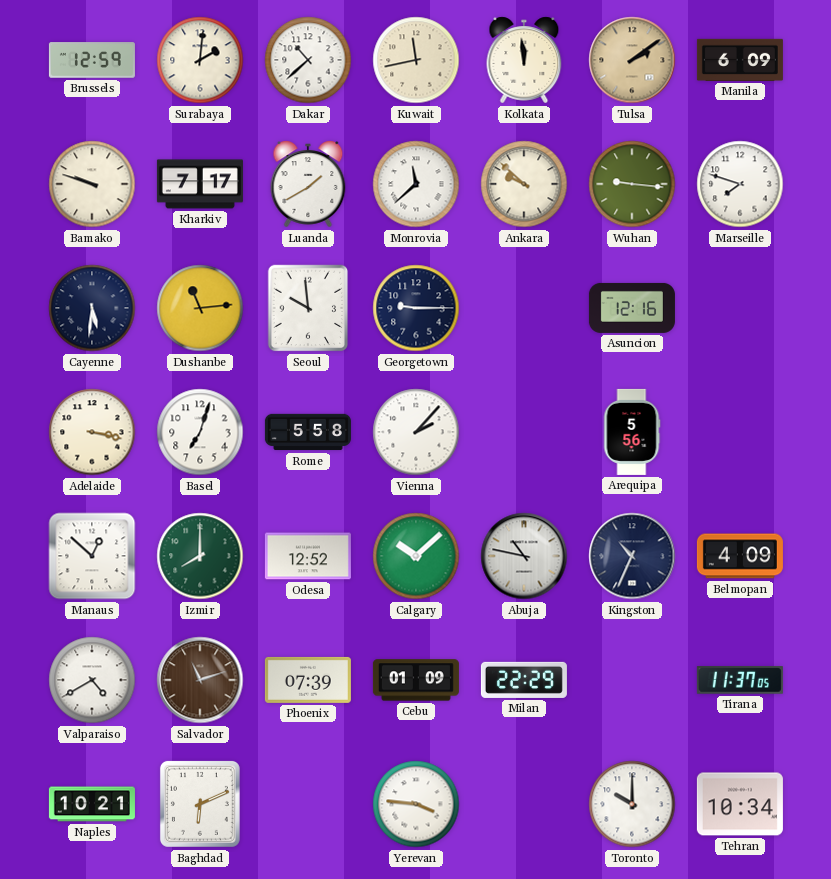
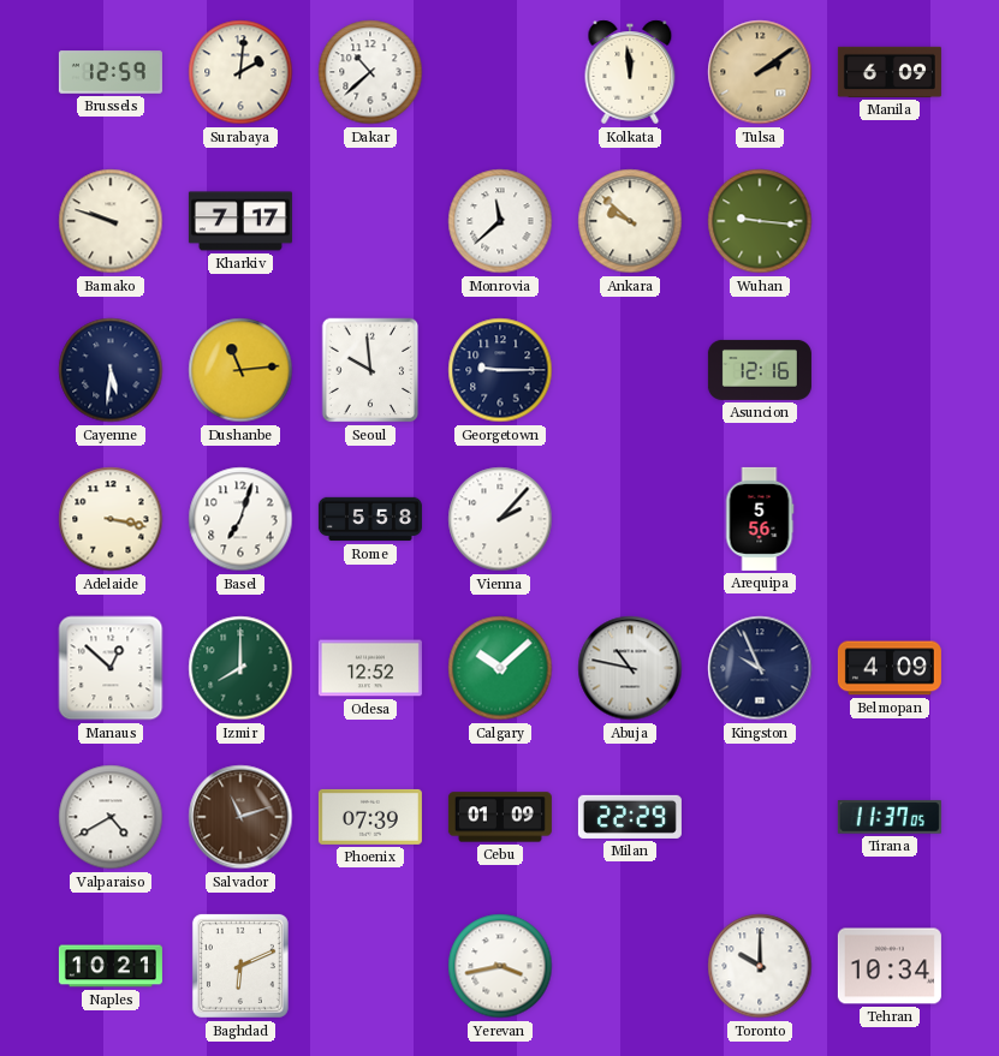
Kuwait: 11:43 -> none (416, 60)
Luanda: 1:40 -> none (308, 184)
Marseille: 7:48 -> none (740, 184)
Kingston: 10:34 -> 9:56 (760, 668)
Yerevan: 3:46 -> 3:43 (500, 966)
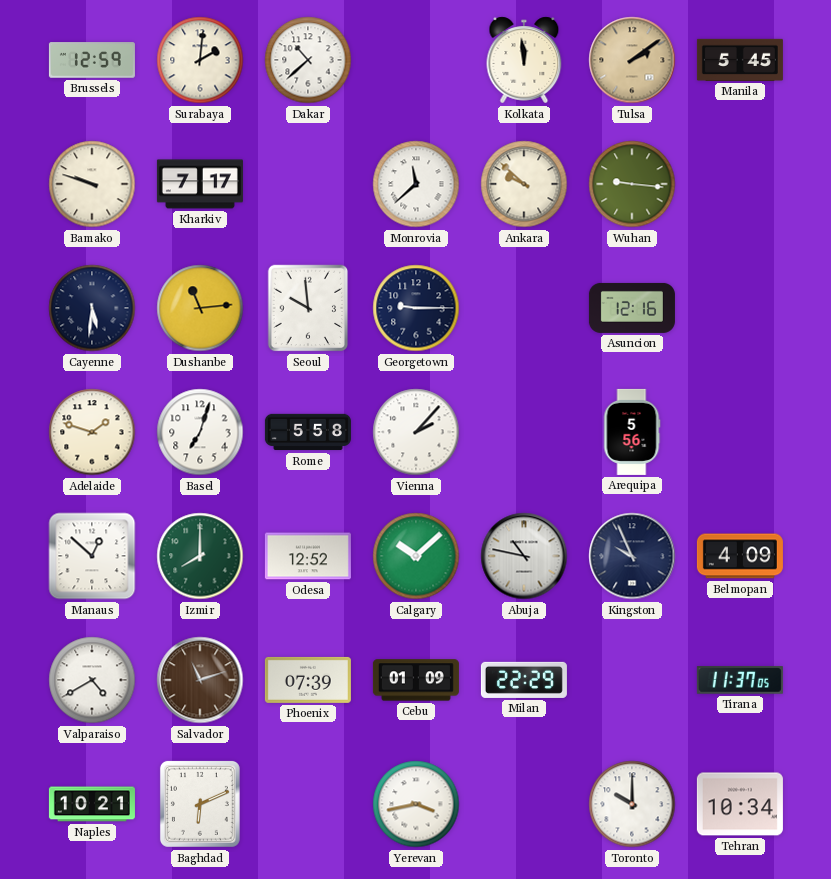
Manila: 6:09 -> 5:45 (740, 60)
Adelaide: 3:17 -> 1:48 (92, 432)
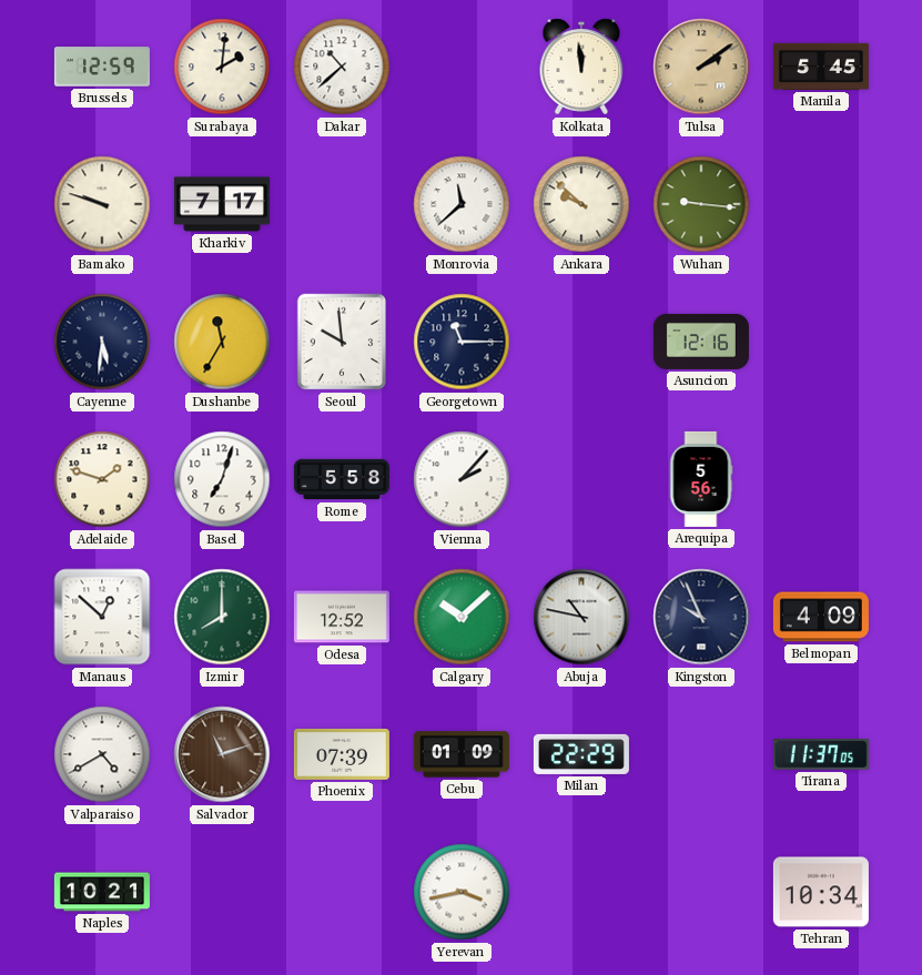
Dushanbe: 11:14 -> 11:35 (222, 342)
Georgetown: 9:15 -> 11:15 (462, 342)
Baghdad: 6:11 -> none (200, 804)
Toronto: 10:00 -> none (632, 804)
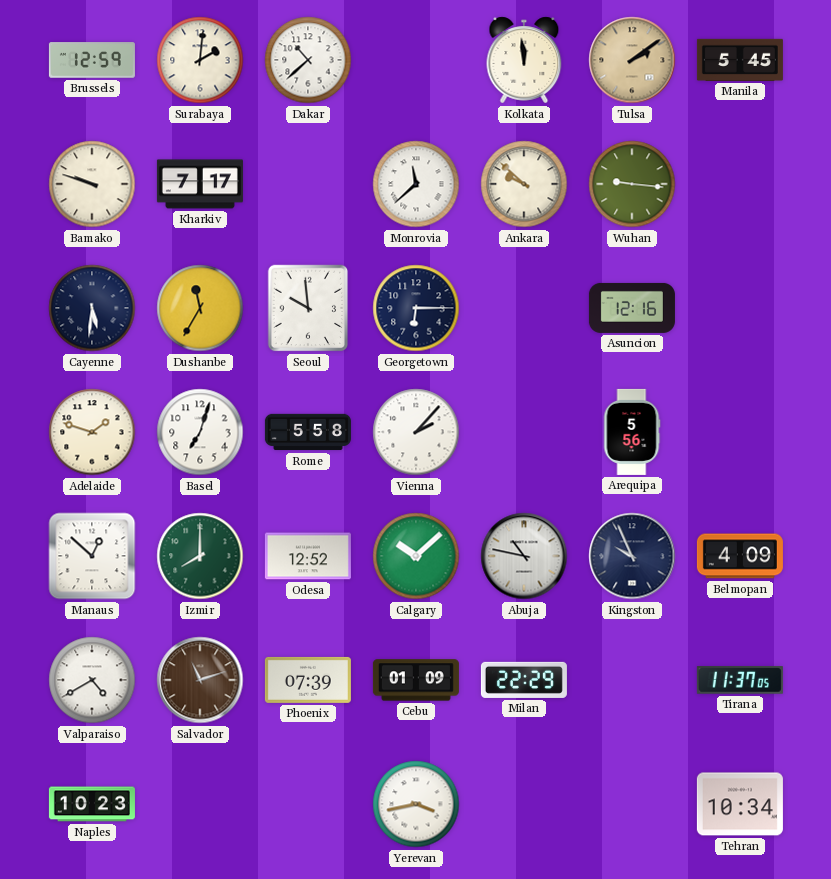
Georgetown: 11:15 -> 6:15 (416, 308)
Naples: 10:21 -> 10:23 (92, 804)
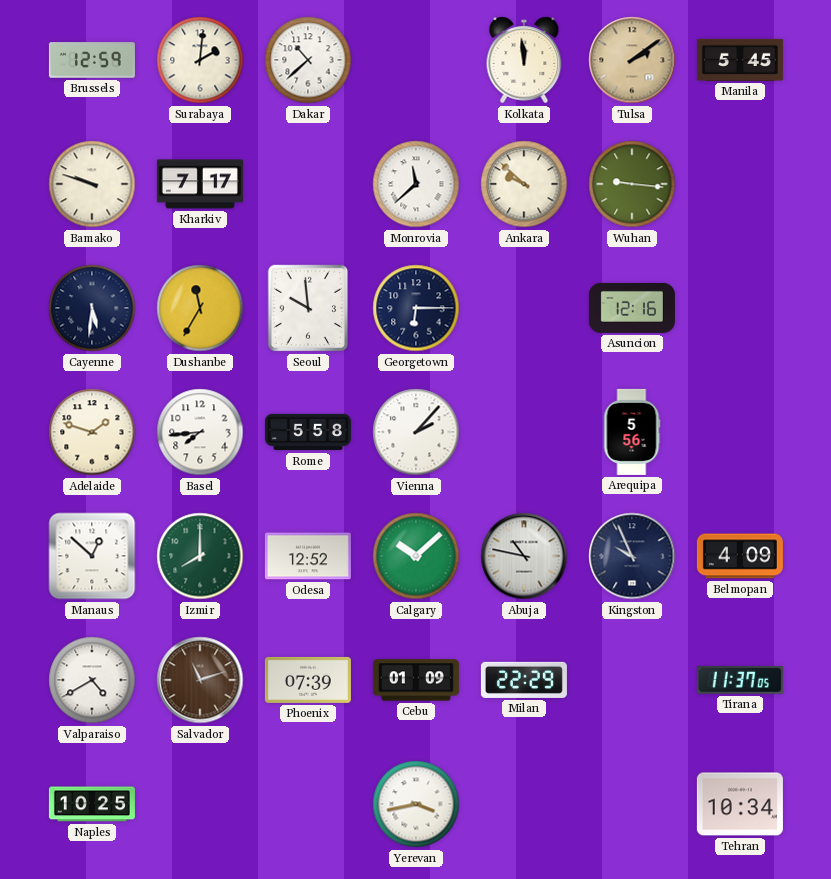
Basel: 7:03 -> 7:44 (200, 432)
Naples: 10:23 -> 10:25 (92, 804)
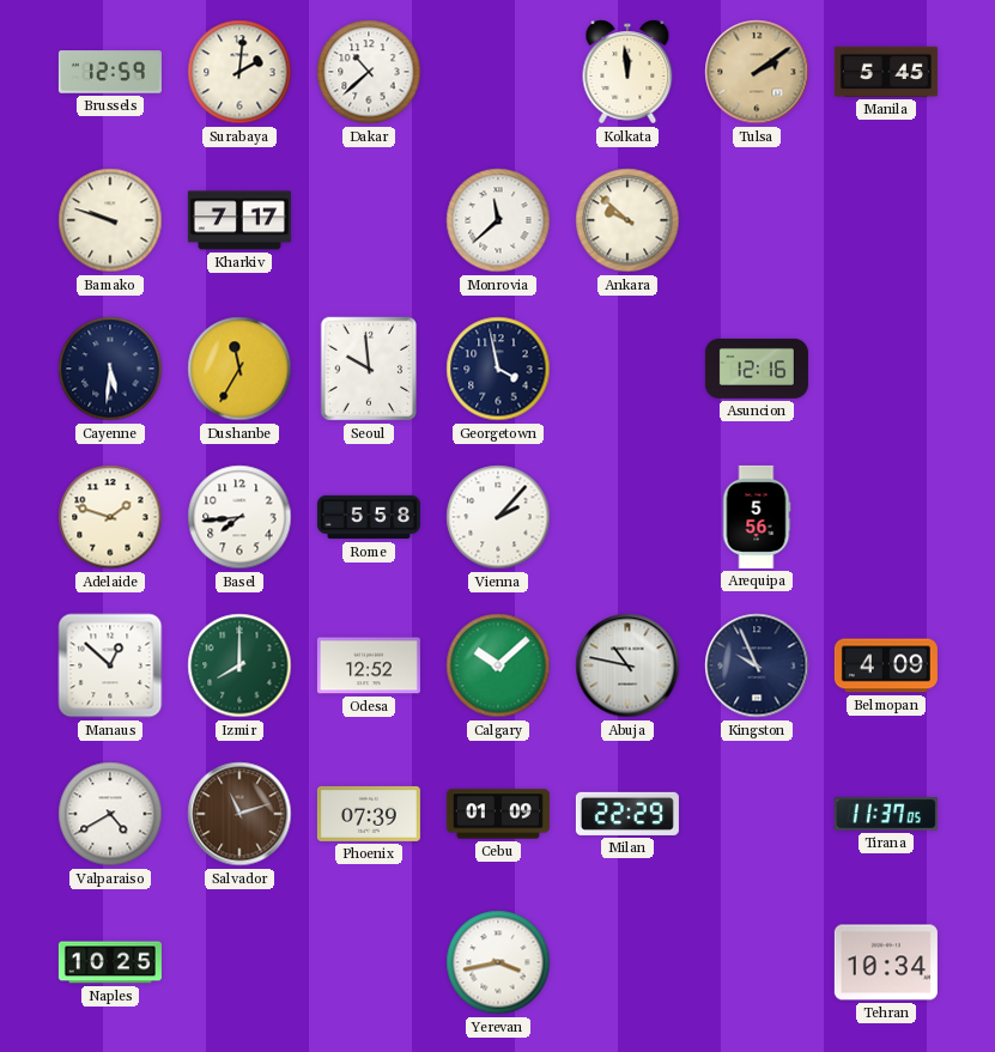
Wuhan: 9:16 -> none (632, 184)
Georgetown: 6:15 -> 3:58 (498, 369)
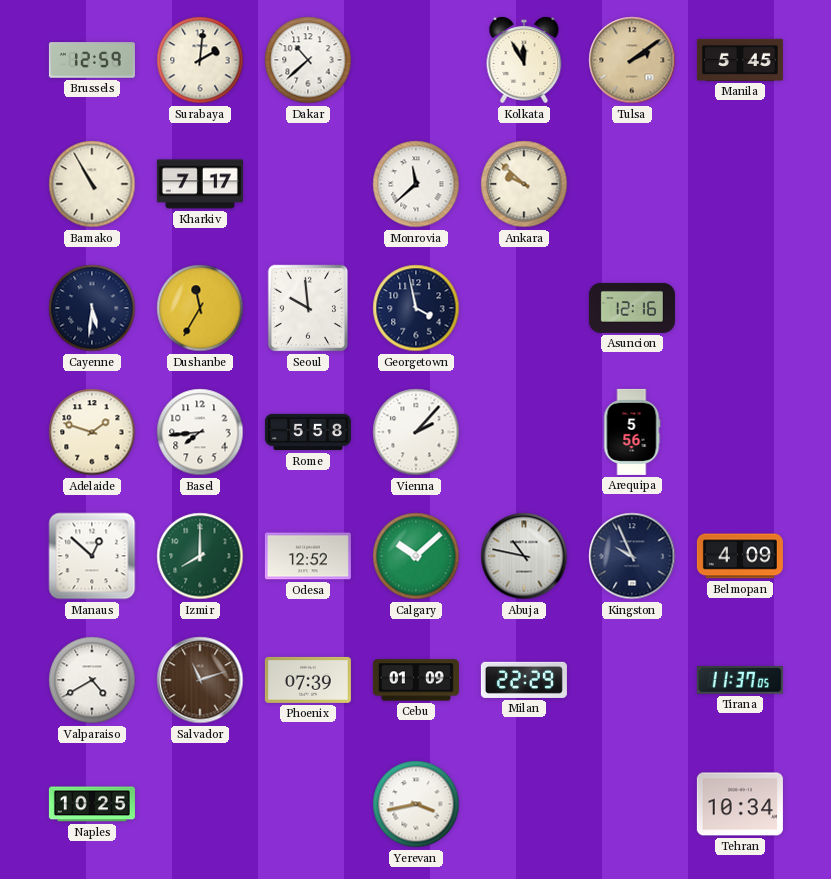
Kolkata: 11:59 -> 11:55 (524, 60)
Bamako: 9:48 -> 10:55 (92, 184)
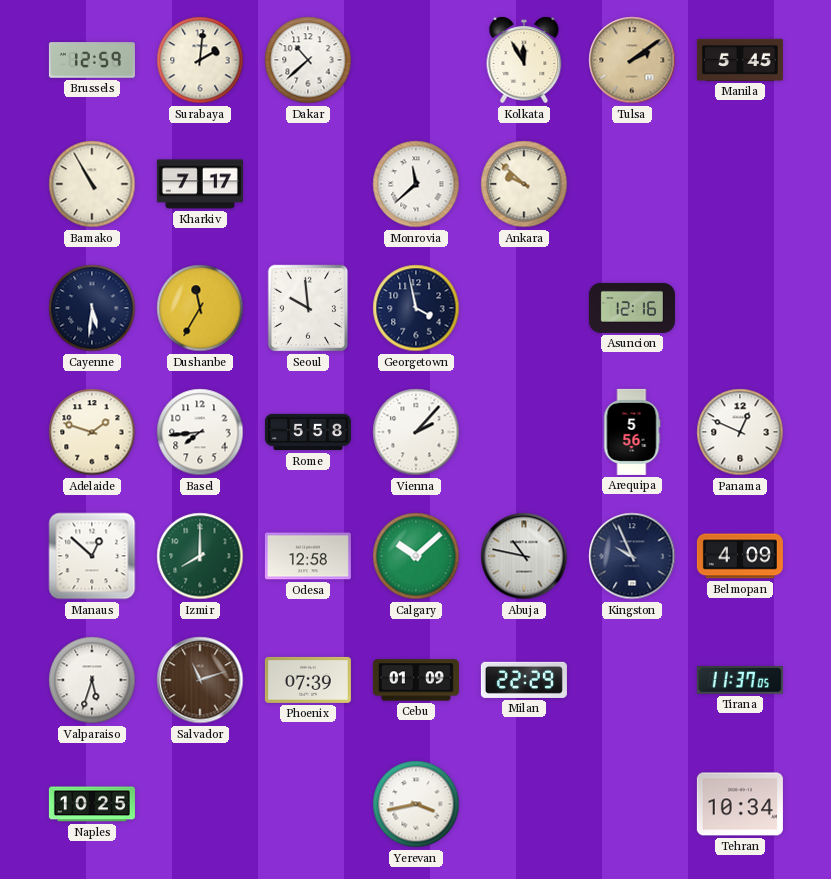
Panama: none -> 12:49 (740, 432)
Odesa: 12:52 -> 12:58 (308, 556)
Valparaiso: 4:40 -> 5:33 (92, 680)
